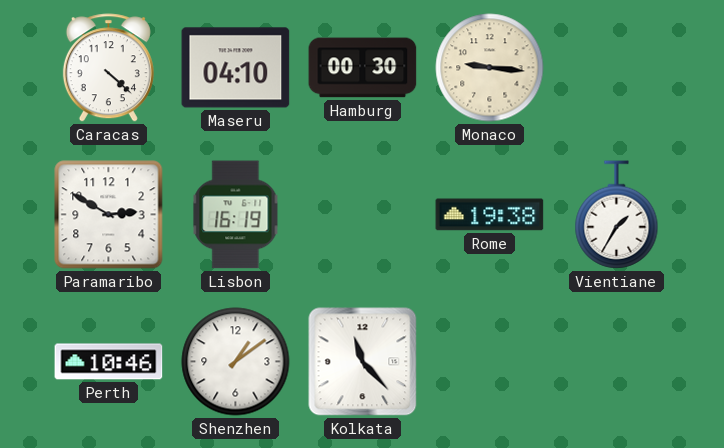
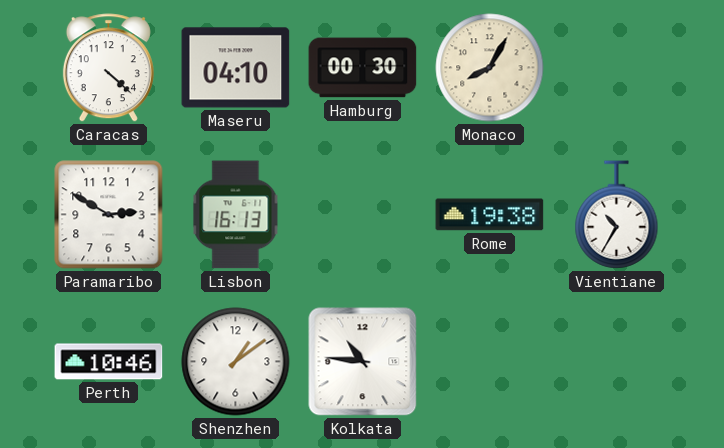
Monaco: 9:16 -> 8:05 (490, 68)
Lisbon: 16:19 -> 16:13 (236, 215)
Vientiane: 1:35 -> 10:35 (617, 215)
Kolkata: 11:23 -> 10:46 (363, 362)
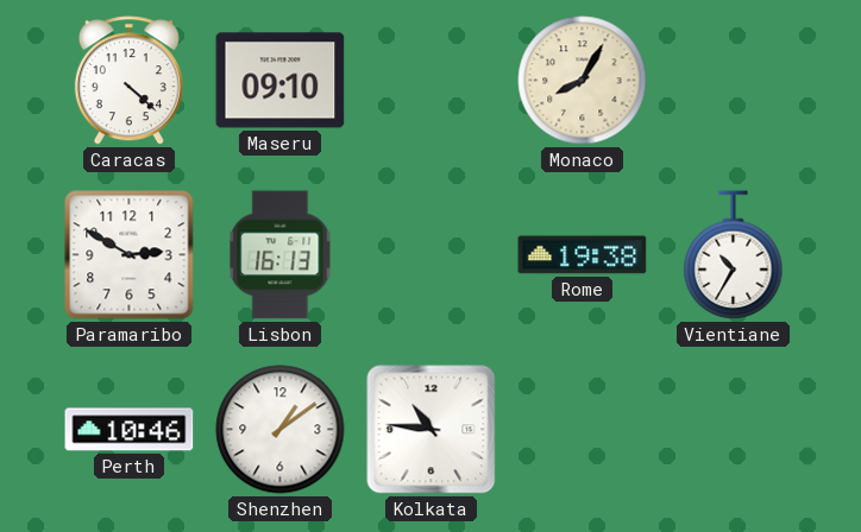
Maseru: 04:10 -> 09:10 (281, 81)
Hamburg: 00:30 -> none (363, 68)
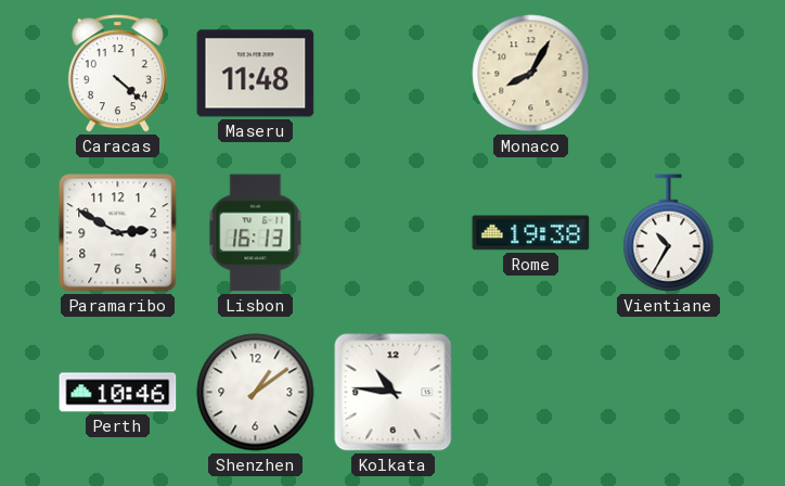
Maseru: 09:10 -> 11:48 (256, 74)
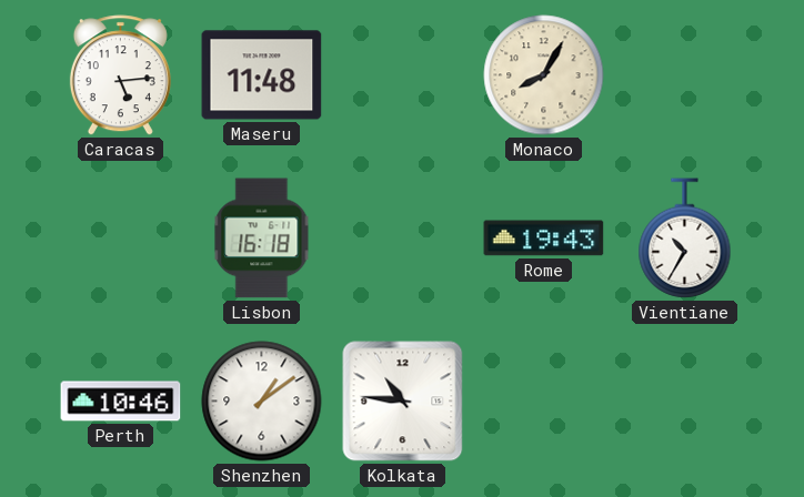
Caracas: 4:22 -> 5:14 (120, 75)
Paramaribo: 2:50 -> none (118, 233)
Lisbon: 16:13 -> 16:18 (262, 239)
Rome: 19:38 -> 19:43 (544, 239)
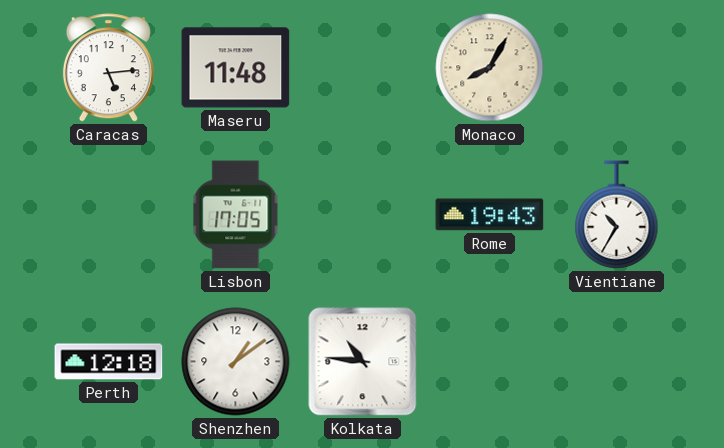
Lisbon: 16:18 -> 17:05 (236, 215)
Perth: 10:46 -> 12:18 (109, 362)
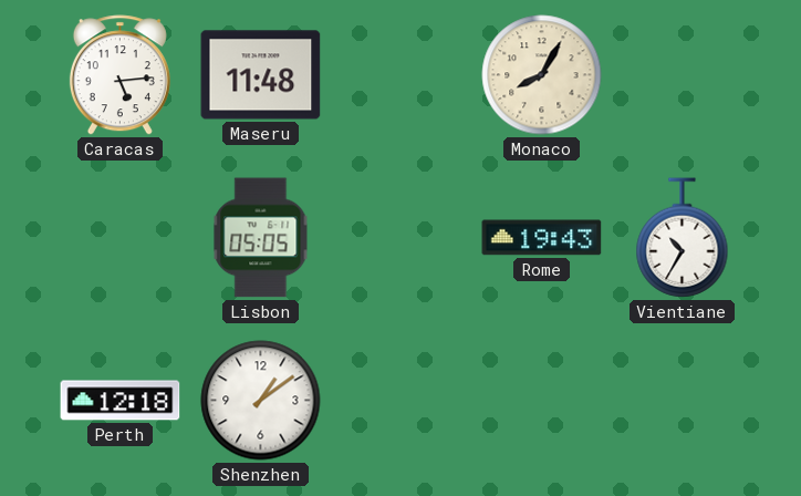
Lisbon: 17:05 -> 05:05 (261, 238)
Kolkata: 10:46 -> none (363, 362)
